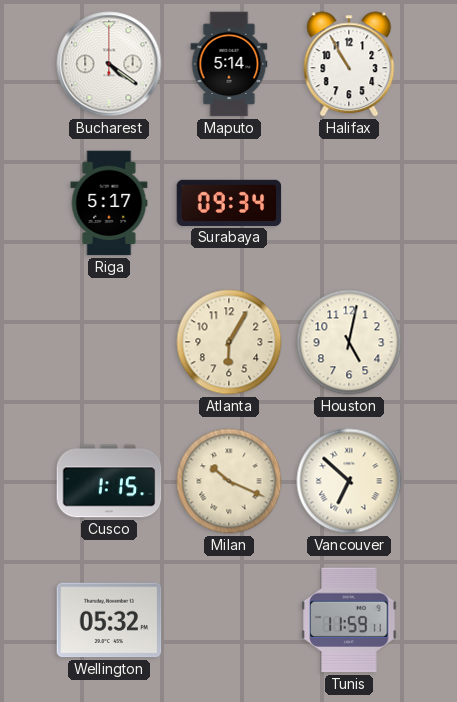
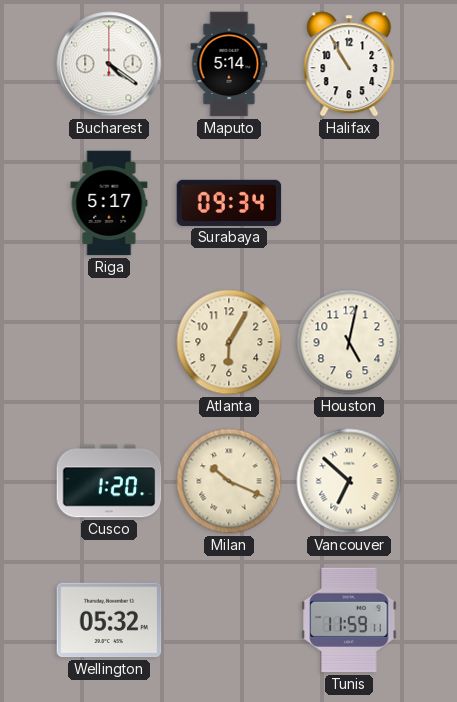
Cusco: 1:15 -> 1:20 (109, 481)
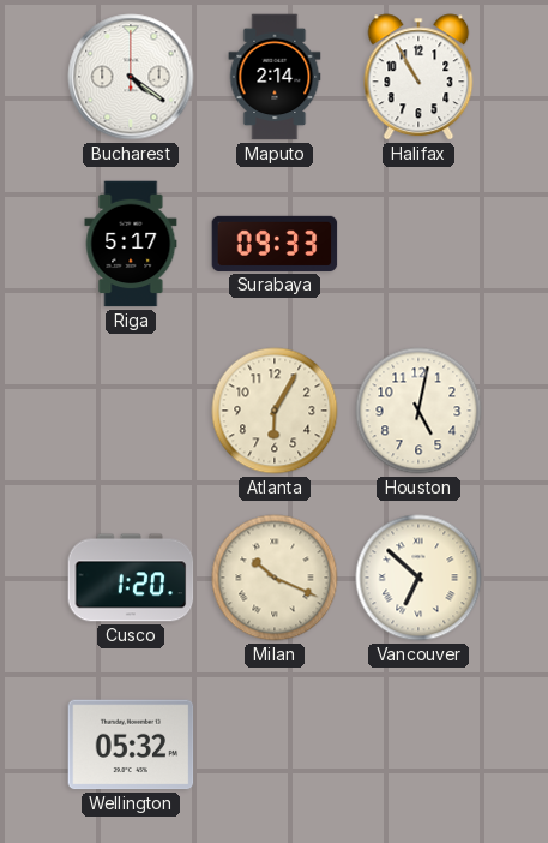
Maputo: 5:14 -> 2:14 (275, 77)
Surabaya: 09:34 -> 09:33 (275, 244)
Tunis: 11:59 -> none (349, 620)
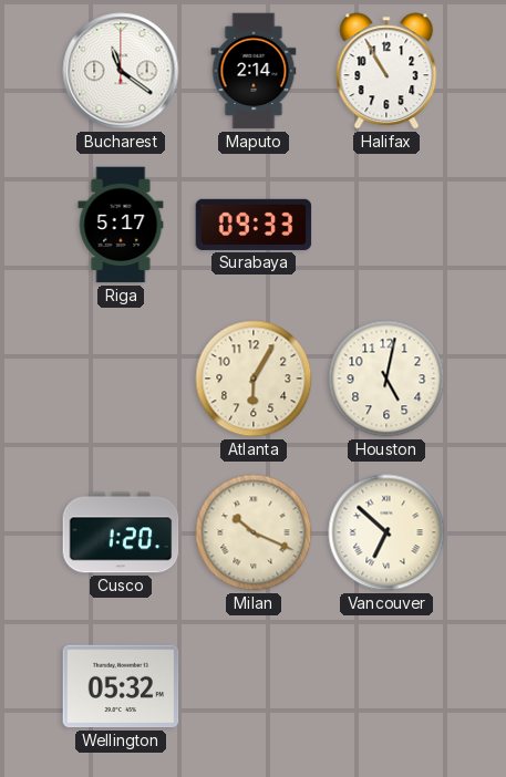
Bucharest: 4:21 -> 11:21 (121, 71)
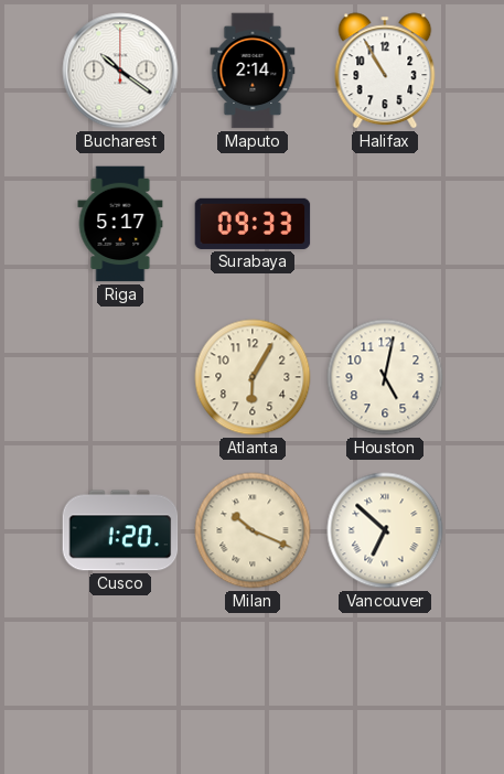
Bucharest: 11:21 -> 10:21 (120, 71)
Wellington: 05:32 -> none (121, 686)
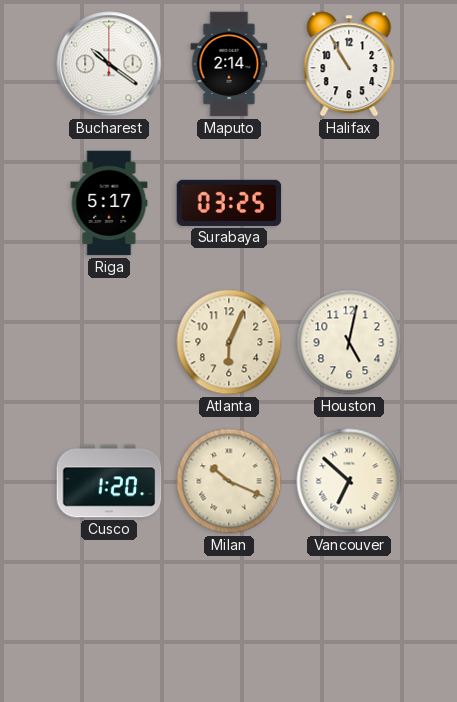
Surabaya: 09:33 -> 03:25 (229, 203)
Atlanta: 6:05 -> 6:04 (229, 342)
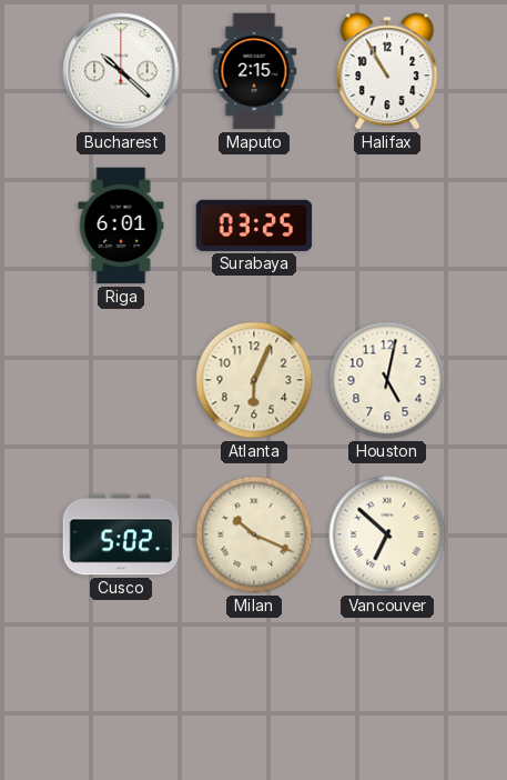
Bucharest: 10:21 -> 10:22 (121, 71)
Maputo: 2:14 -> 2:15 (254, 71)
Riga: 5:17 -> 6:01 (121, 226)
Cusco: 1:20 -> 5:02 (121, 534)
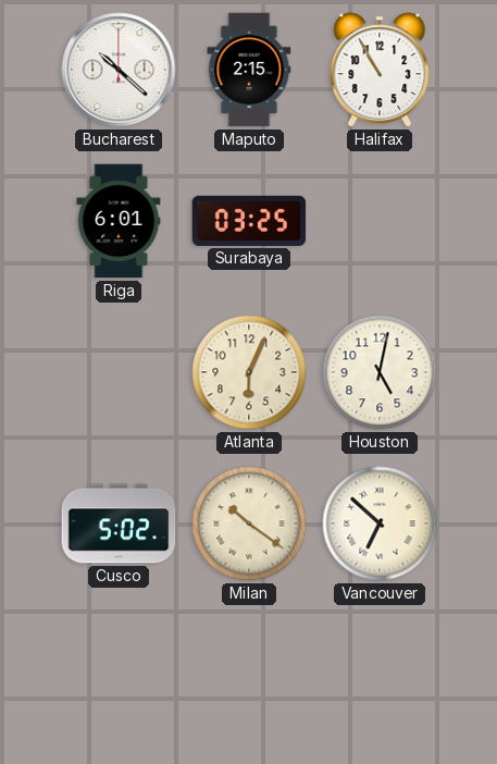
Milan: 10:19 -> 10:21 (249, 523)
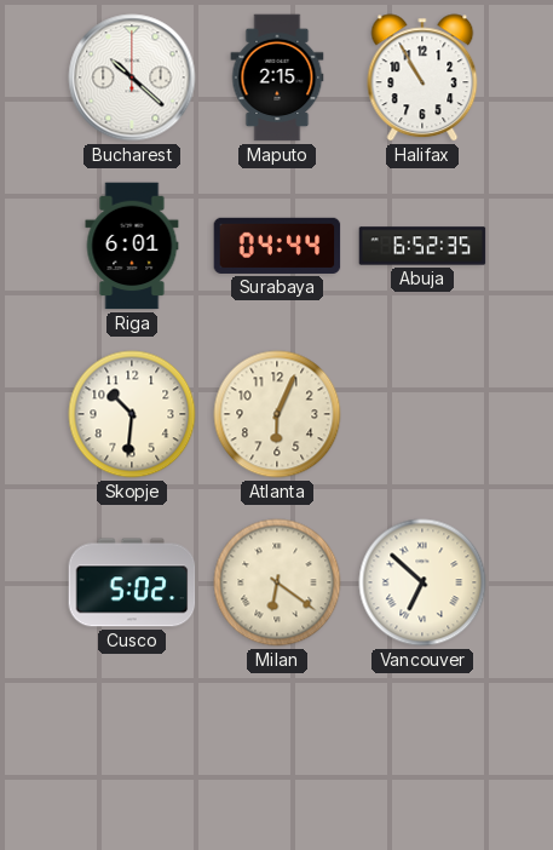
Surabaya: 03:25 -> 04:44 (277, 246)
Abuja: none -> 6:52 (422, 246)
Skopje: none -> 10:31 (132, 414)
Houston: 5:02 -> none (380, 372)
Milan: 10:21 -> 6:21 (277, 582)
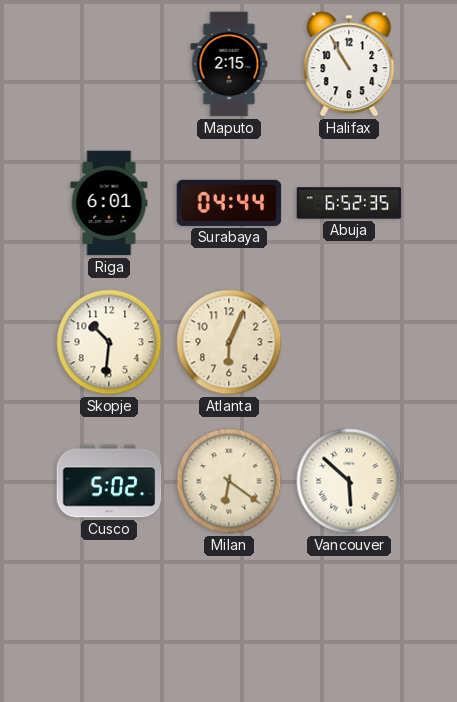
Bucharest: 10:22 -> none (132, 77)
Vancouver: 6:52 -> 5:52 (349, 481)
